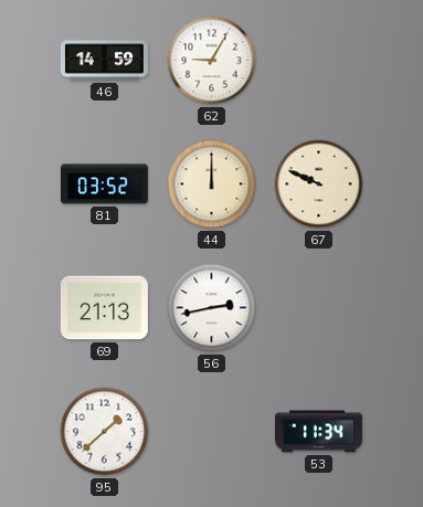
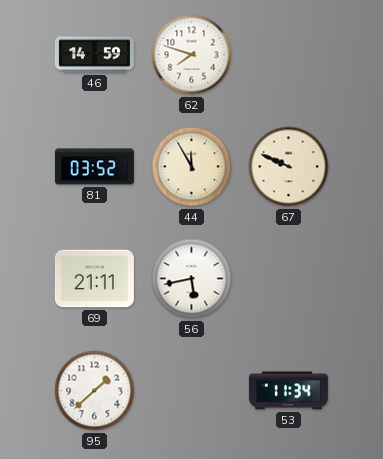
62: 9:05 -> 7:48 (192, 55)
44: 12:00 -> 11:55 (192, 167)
69: 21:13 -> 21:11 (94, 279)
56: 2:43 -> 5:43 (192, 279)
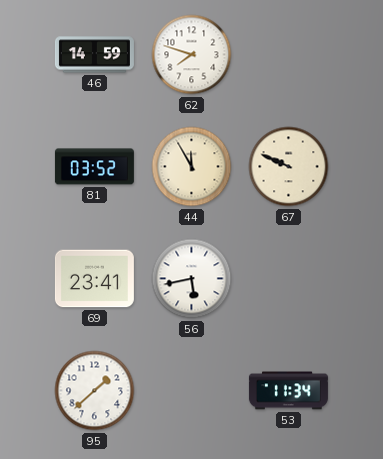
69: 21:11 -> 23:41 (94, 279)
